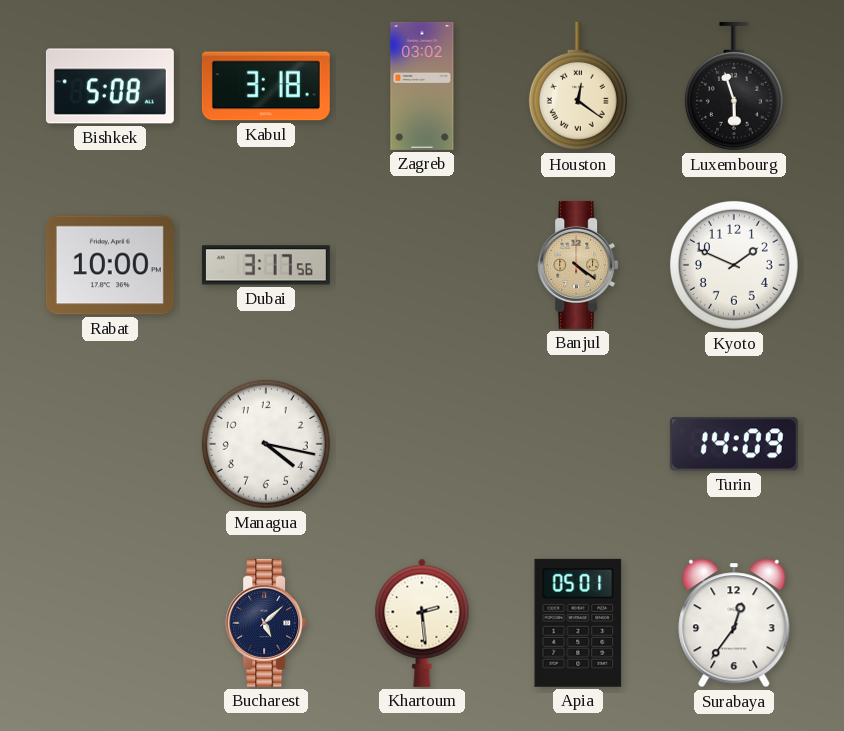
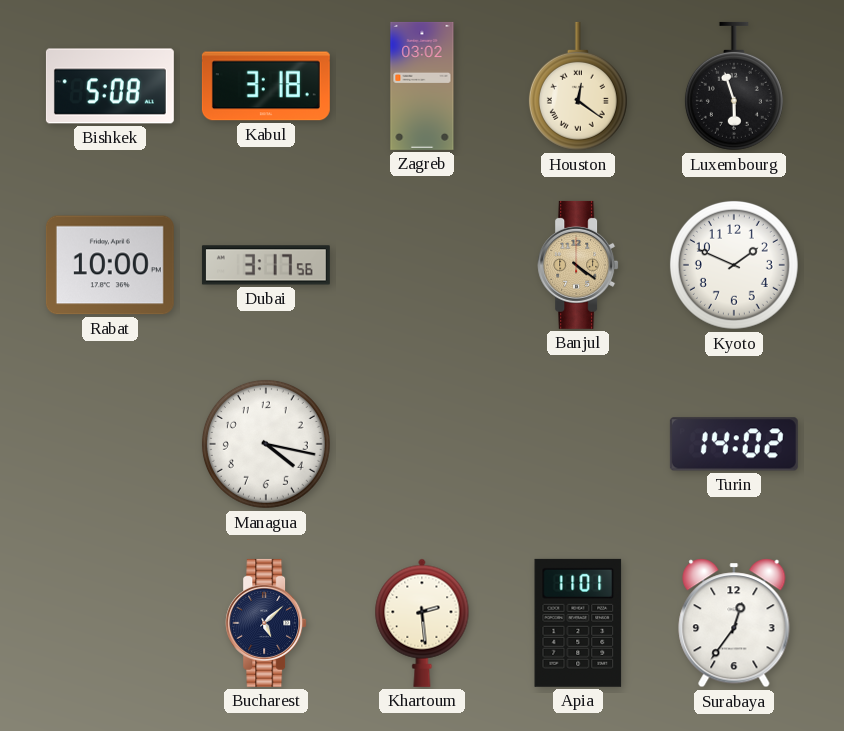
Turin: 14:09 -> 14:02 (734, 444)
Apia: 05:01 -> 11:01 (578, 623)
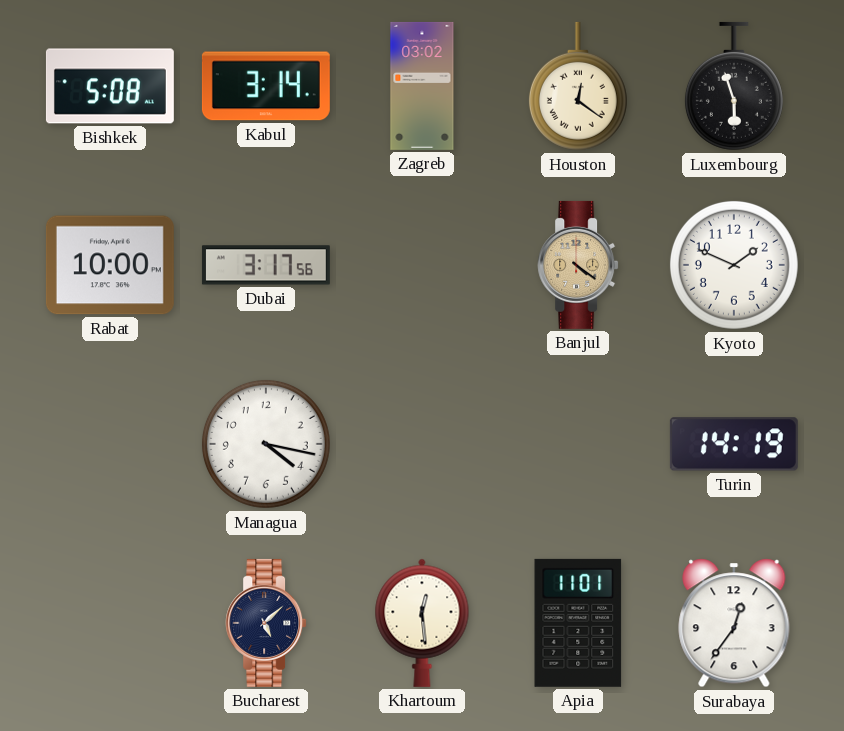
Kabul: 3:18 -> 3:14 (266, 86)
Turin: 14:02 -> 14:19 (734, 444)
Khartoum: 2:29 -> 12:29 (422, 623)
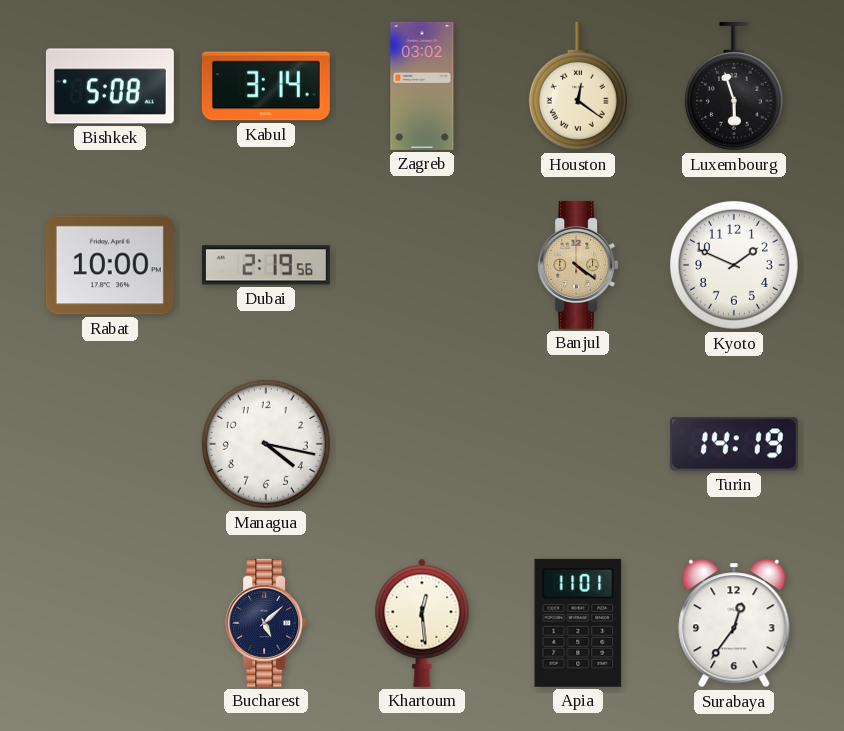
Dubai: 3:17 -> 2:19 (266, 265)
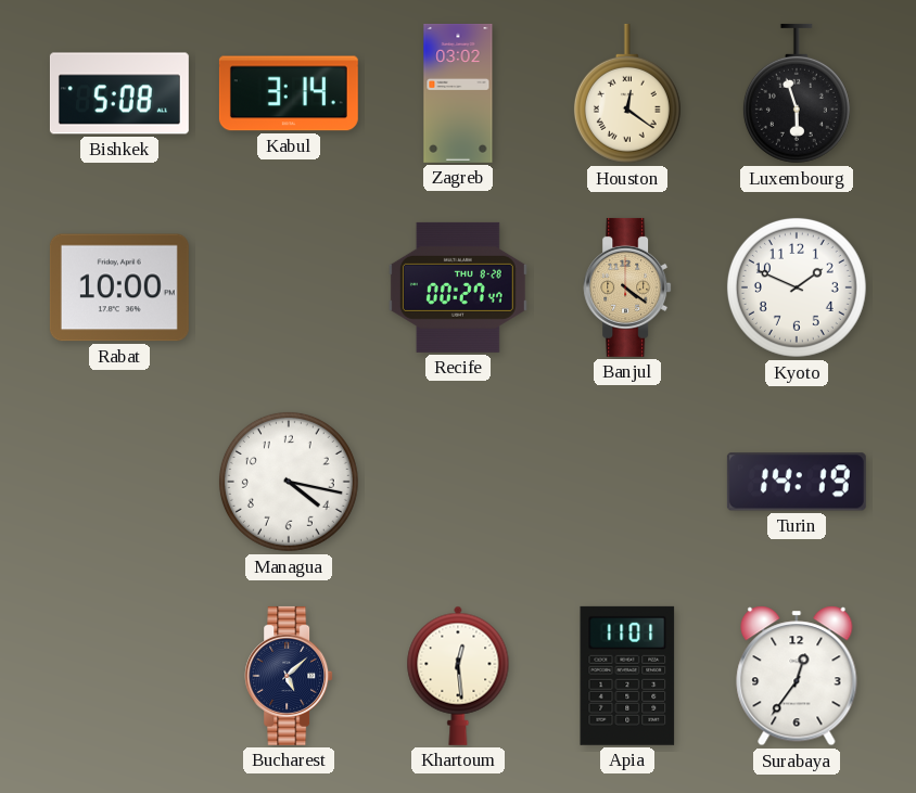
Dubai: 2:19 -> none (266, 265)
Recife: none -> 00:27 (458, 287)
